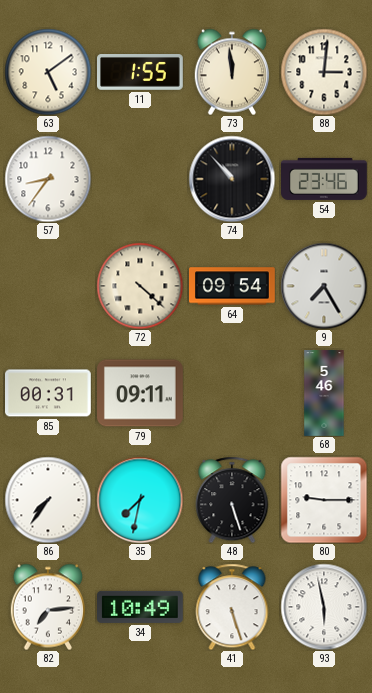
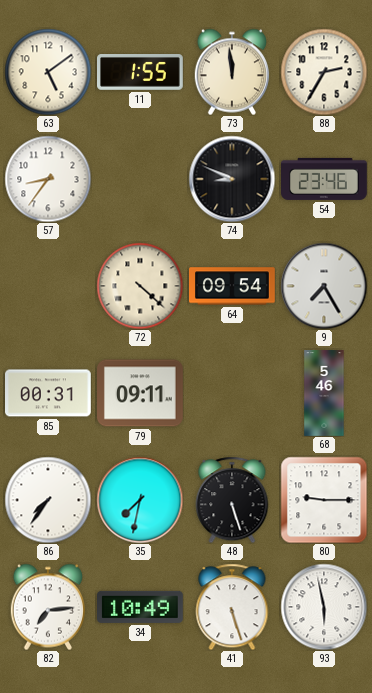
88: 3:01 -> 2:35 (324, 72)
74: 10:53 -> 8:49 (232, 179)
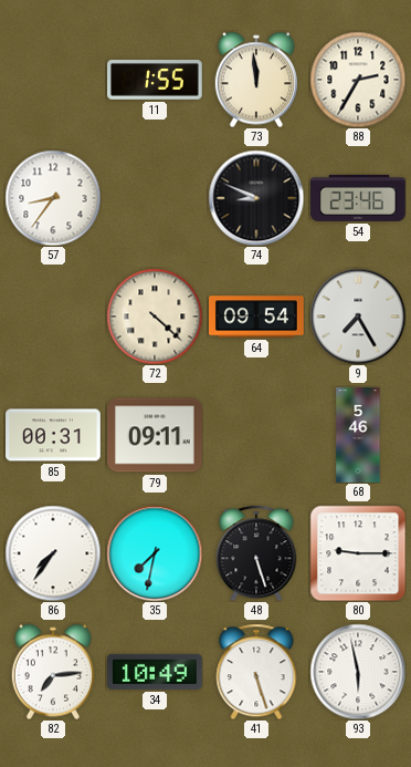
63: 5:09 -> none (48, 72)
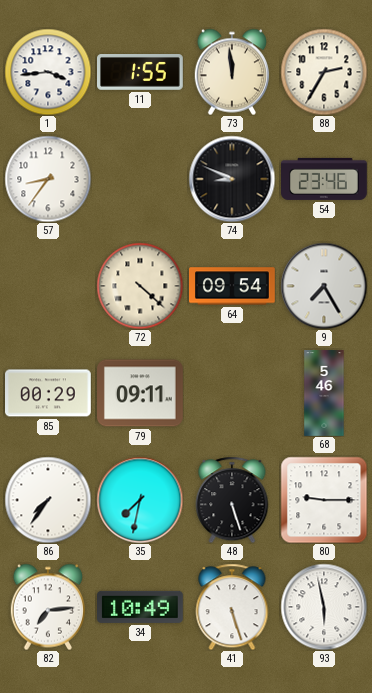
1: none -> 3:44 (48, 72)
85: 00:31 -> 00:29 (49, 393)
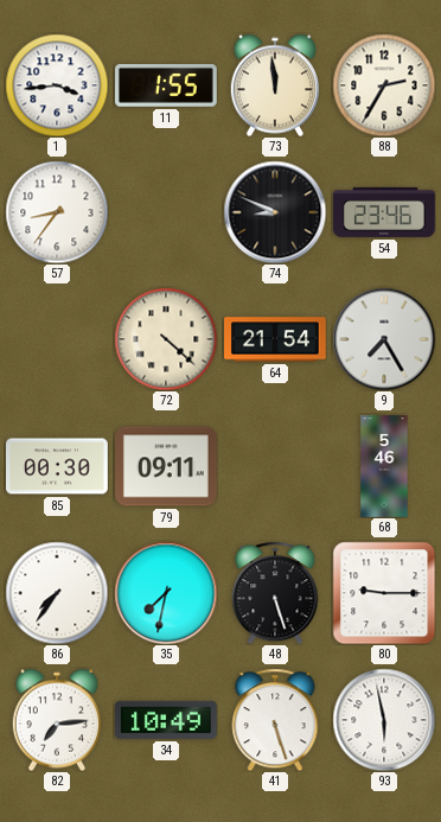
64: 09:54 -> 21:54 (275, 339)
85: 00:29 -> 00:30 (58, 466)
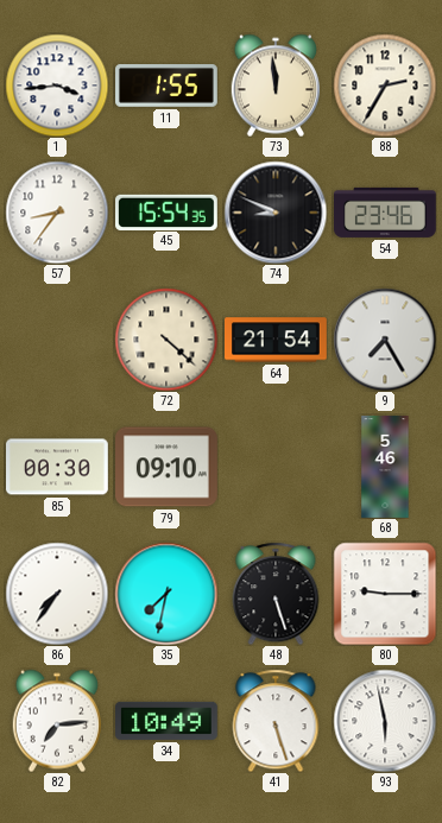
45: none -> 15:54 (168, 211)
79: 09:11 -> 09:10 (168, 467)
